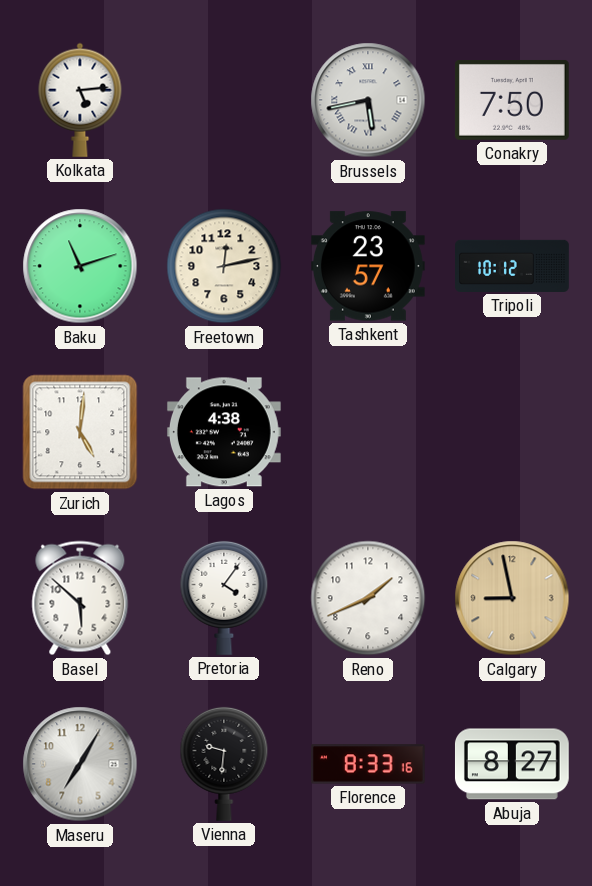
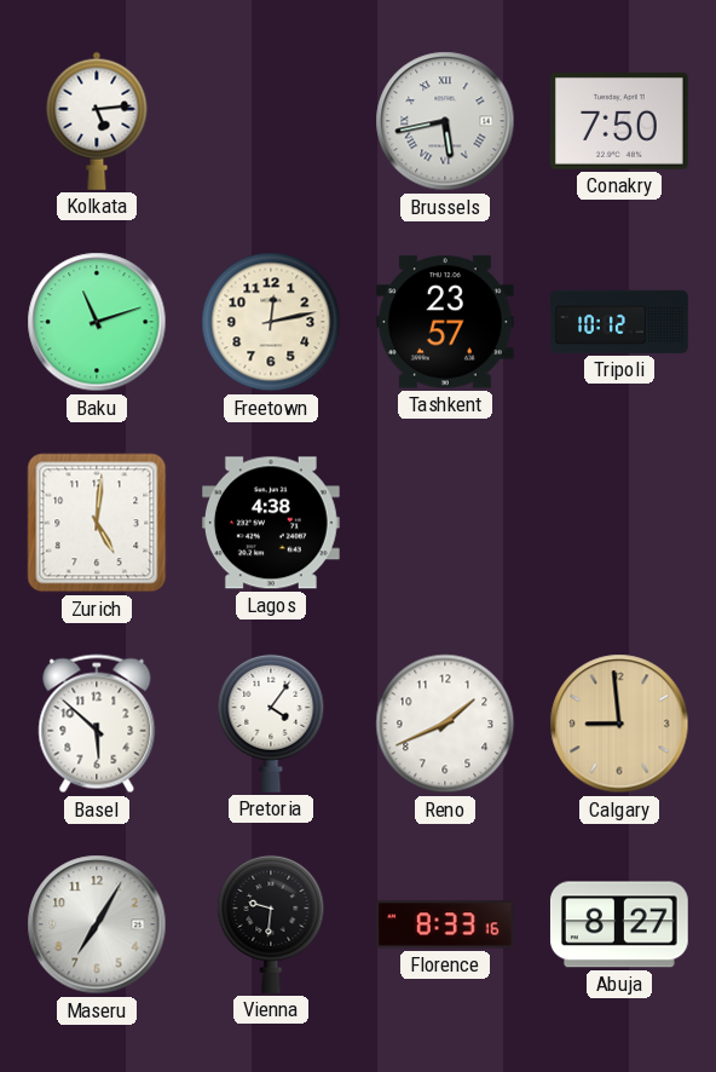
Calgary: 8:58 -> 8:59 (619, 724)
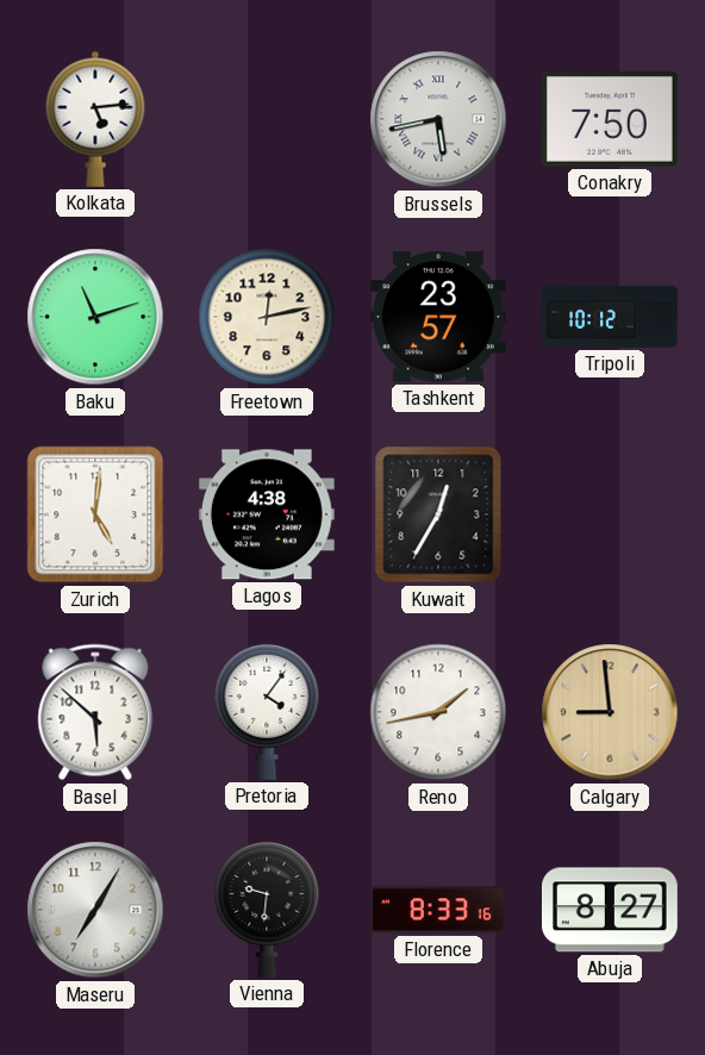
Kuwait: none -> 12:35 (438, 514)
Reno: 1:41 -> 1:43 (438, 712)
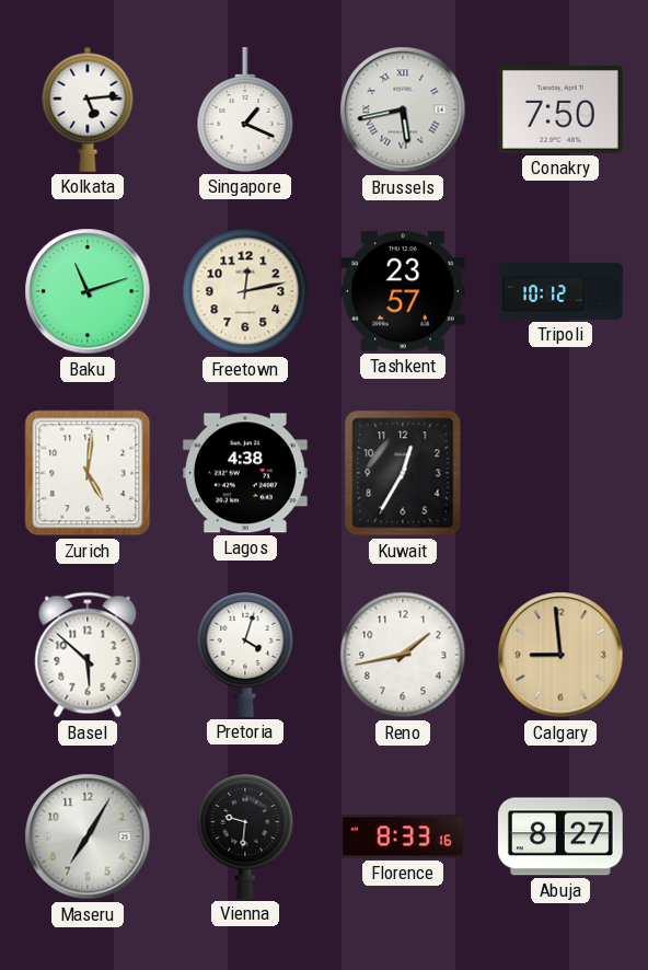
Singapore: none -> 1:19 (245, 111)
Pretoria: 4:06 -> 4:03 (245, 655)
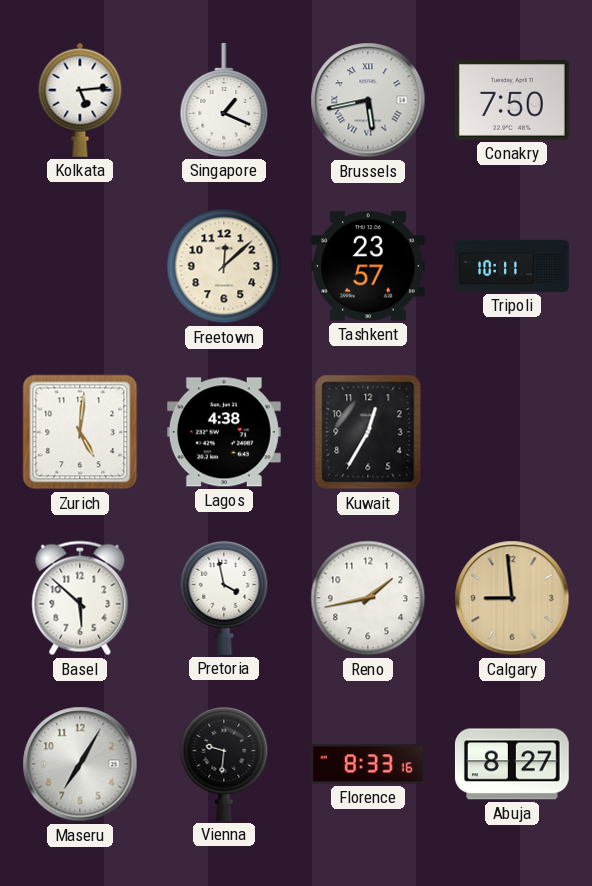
Baku: 11:12 -> none (88, 291)
Freetown: 12:13 -> 12:08 (224, 266)
Tripoli: 10:12 -> 10:11 (512, 266)
Pretoria: 4:03 -> 3:58 (224, 598)
